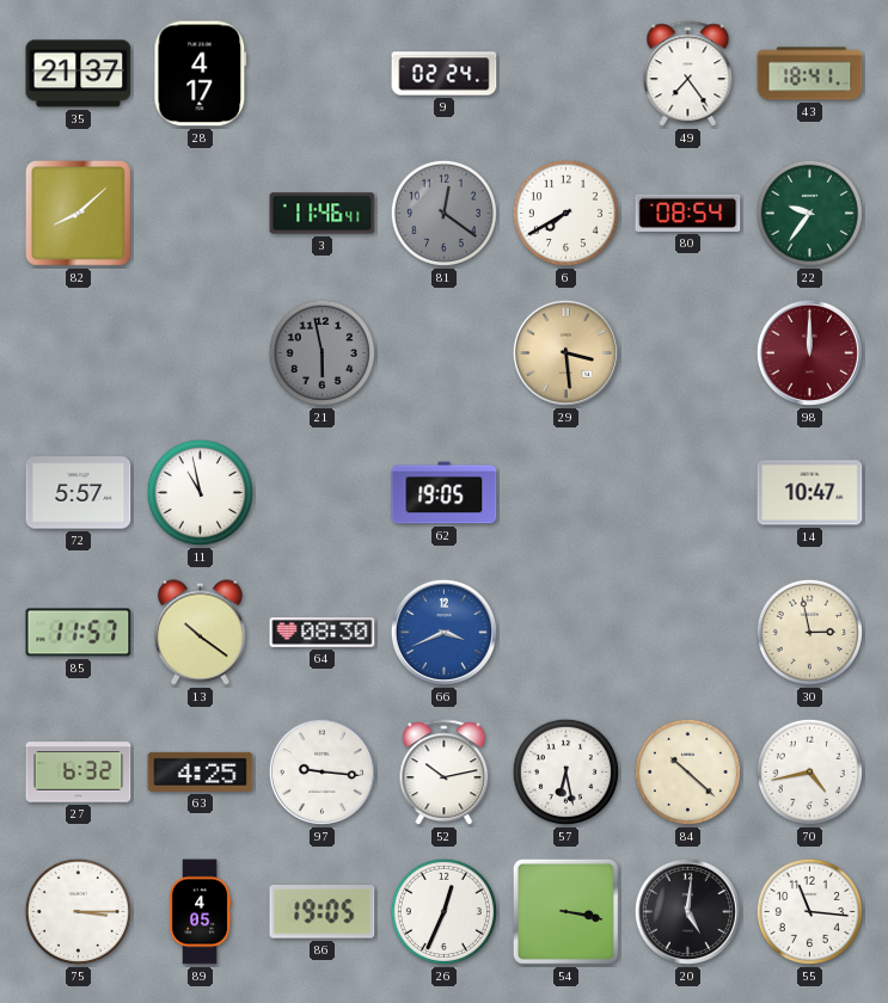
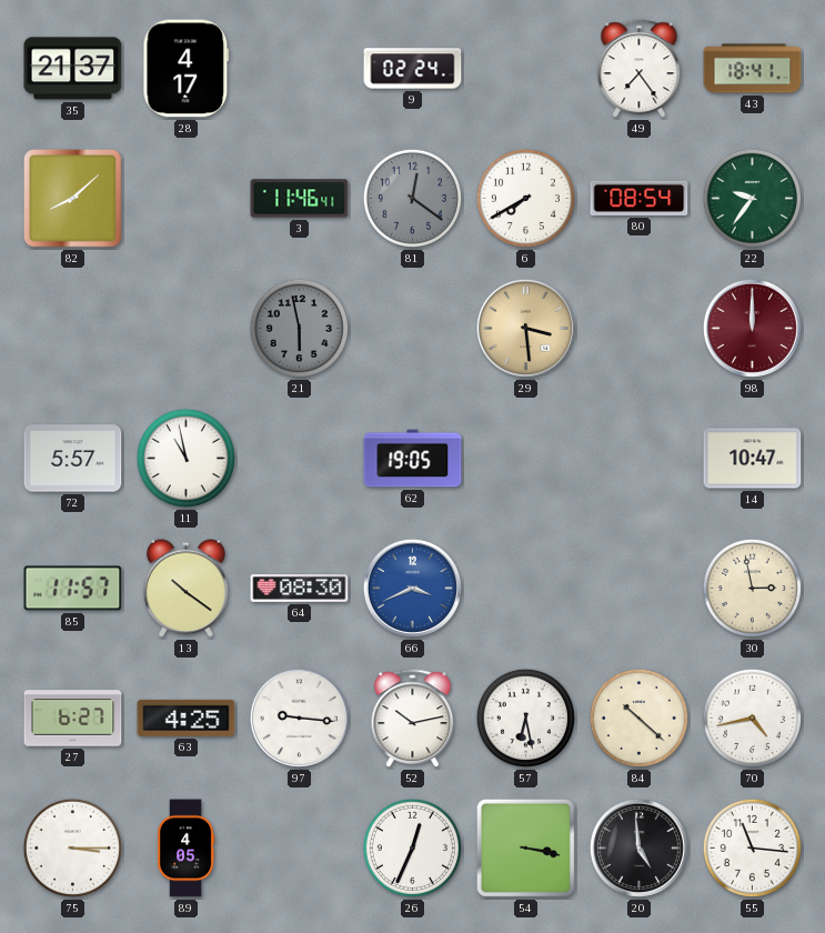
27: 6:32 -> 6:27 (73, 719)
86: 19:05 -> none (323, 912)
20: 5:01 -> 4:59 (638, 847)
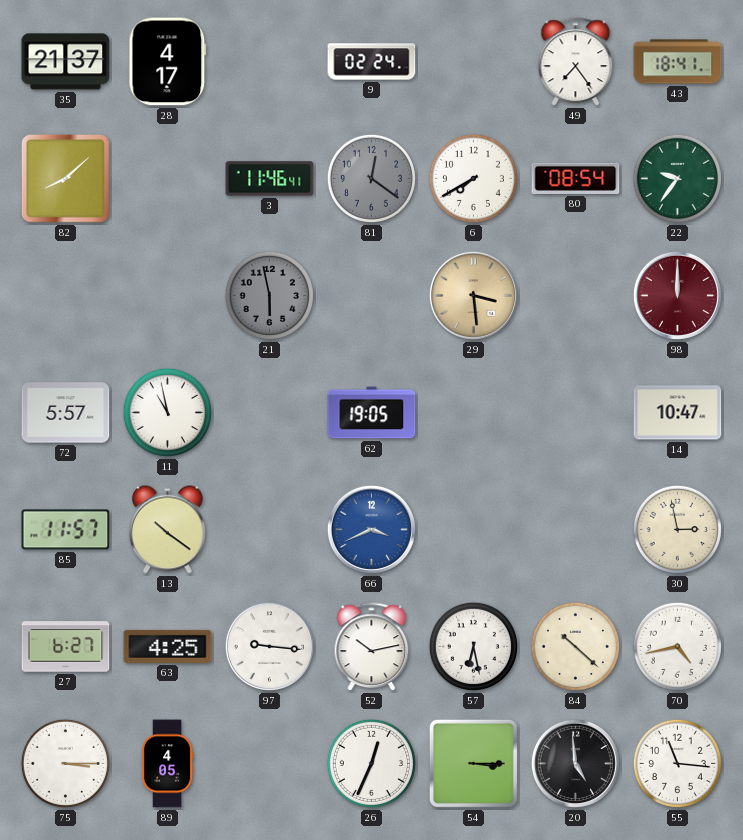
64: 08:30 -> none (300, 589)
54: 3:17 -> 3:15 (473, 763)
